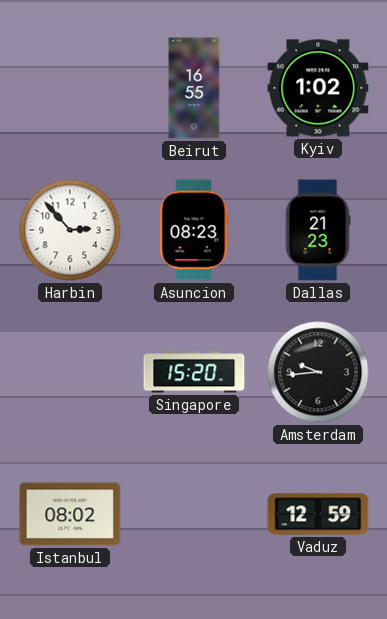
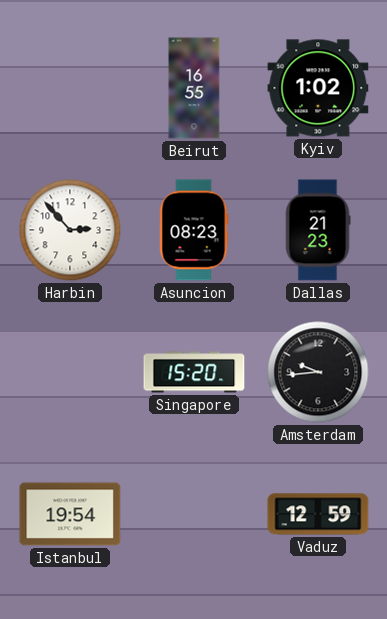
Istanbul: 08:02 -> 19:54 (70, 514)
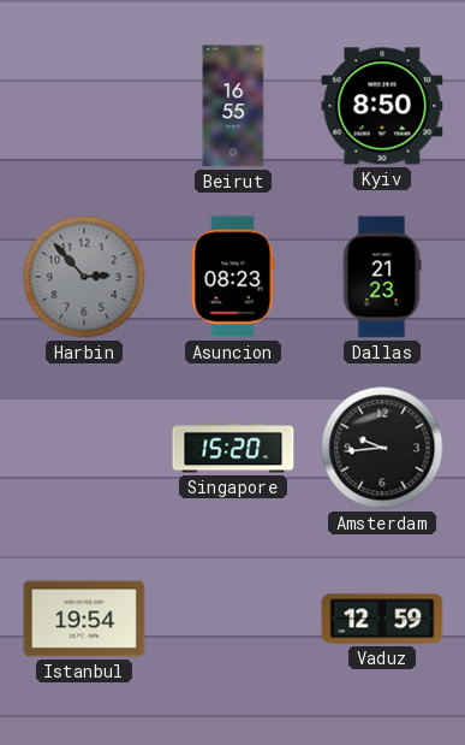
Kyiv: 1:02 -> 8:50 (382, 106)
Harbin dial: white -> grey (84, 277)
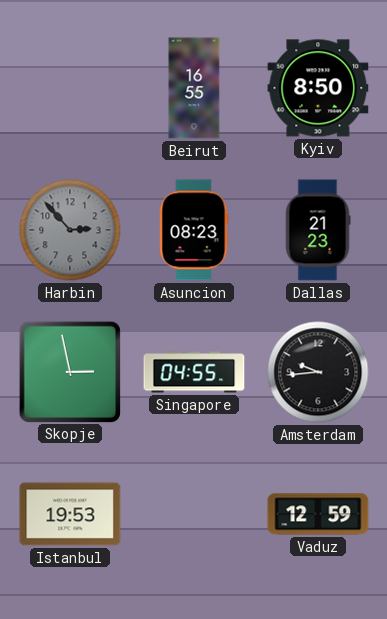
Skopje: none -> 2:58 (69, 371)
Singapore: 15:20 -> 04:55 (194, 372)
Istanbul: 19:54 -> 19:53 (70, 514)
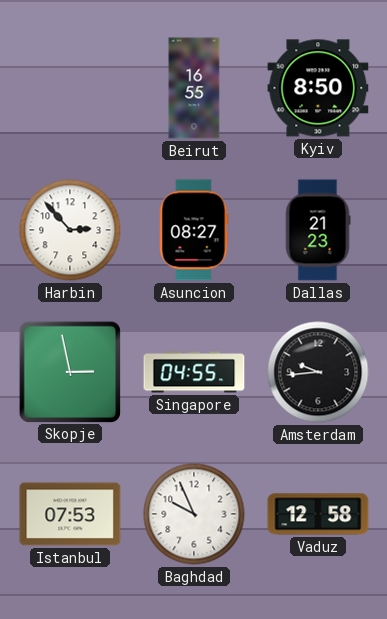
Harbin dial: grey -> white (70, 230)
Asuncion: 08:23 -> 08:27 (194, 230)
Istanbul: 19:53 -> 07:53 (70, 514)
Baghdad: none -> 9:56 (194, 514)
Vaduz: 12:59 -> 12:58 (318, 514)
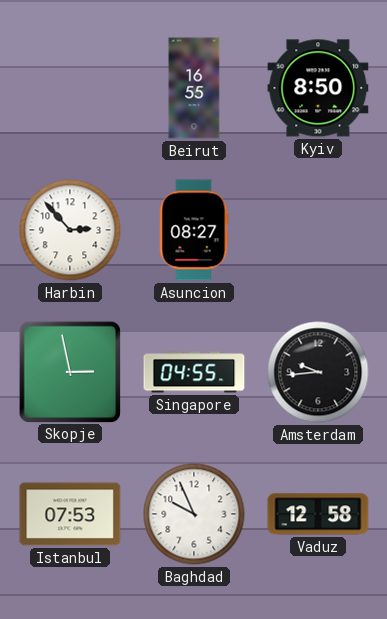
Dallas: 21:23 -> none (318, 230)
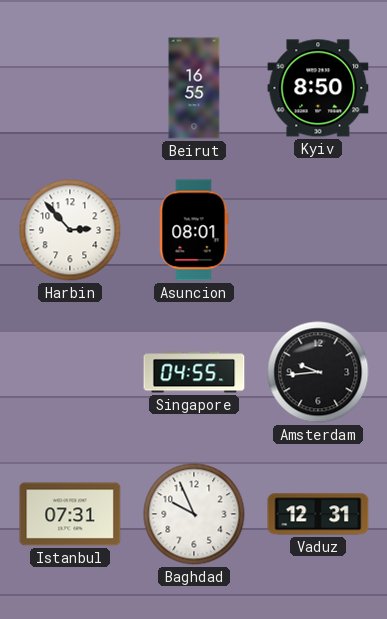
Asuncion: 08:27 -> 08:01 (194, 230)
Skopje: 2:58 -> none (69, 371)
Istanbul: 07:53 -> 07:31 (70, 514)
Vaduz: 12:58 -> 12:31 (318, 514)
